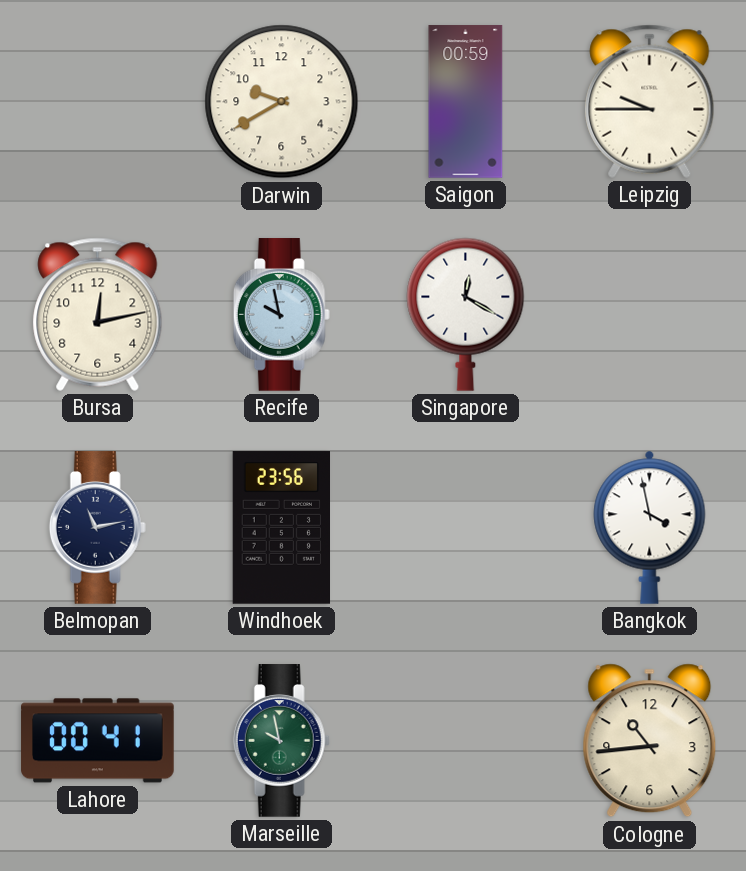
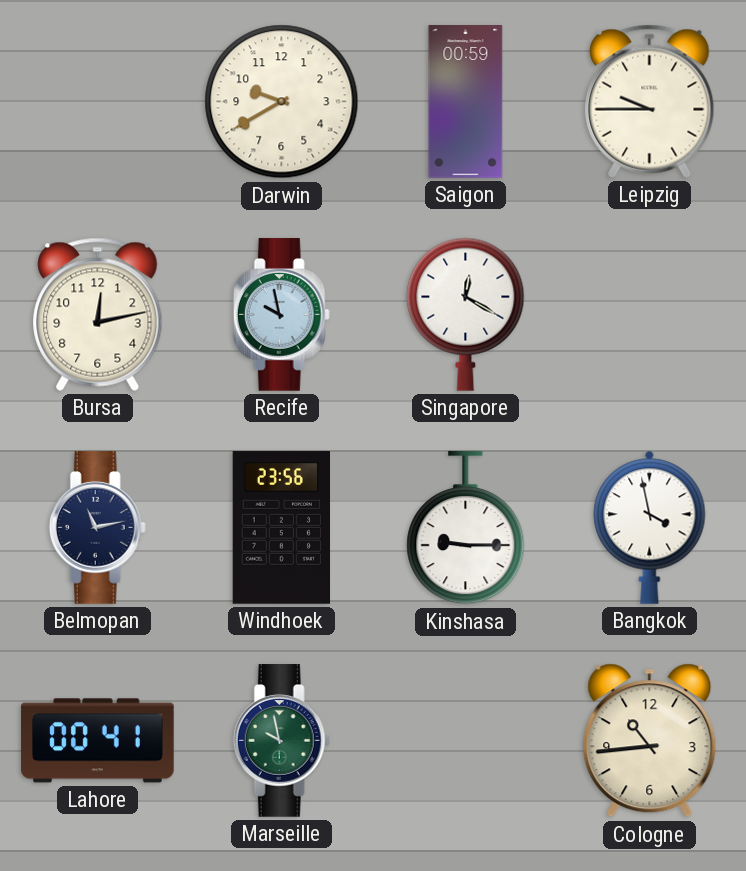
Kinshasa: none -> 9:15 (466, 529)
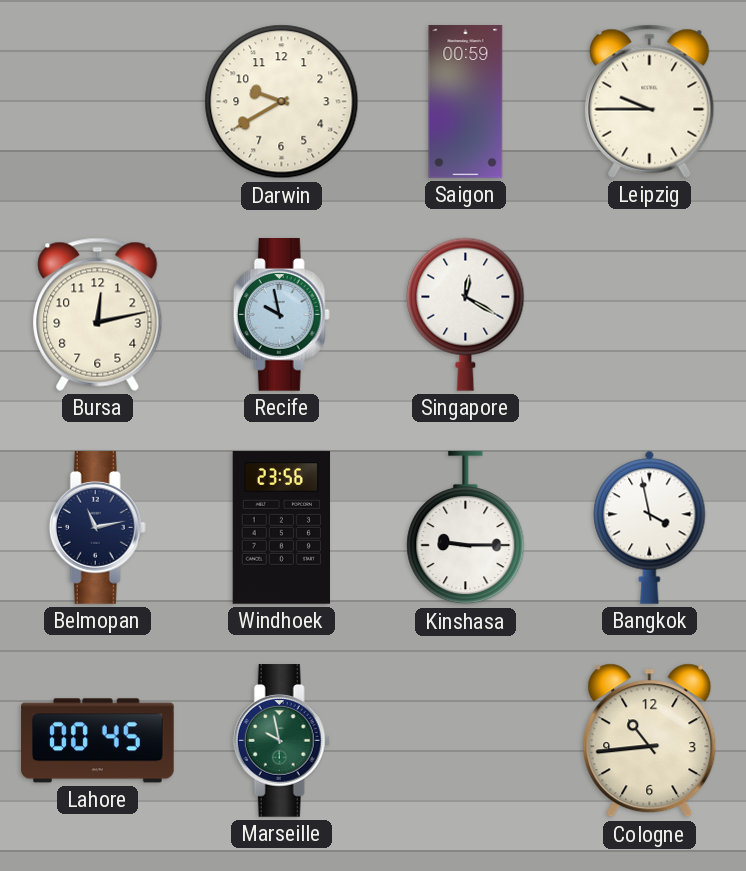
Lahore: 00:41 -> 00:45 (98, 741)
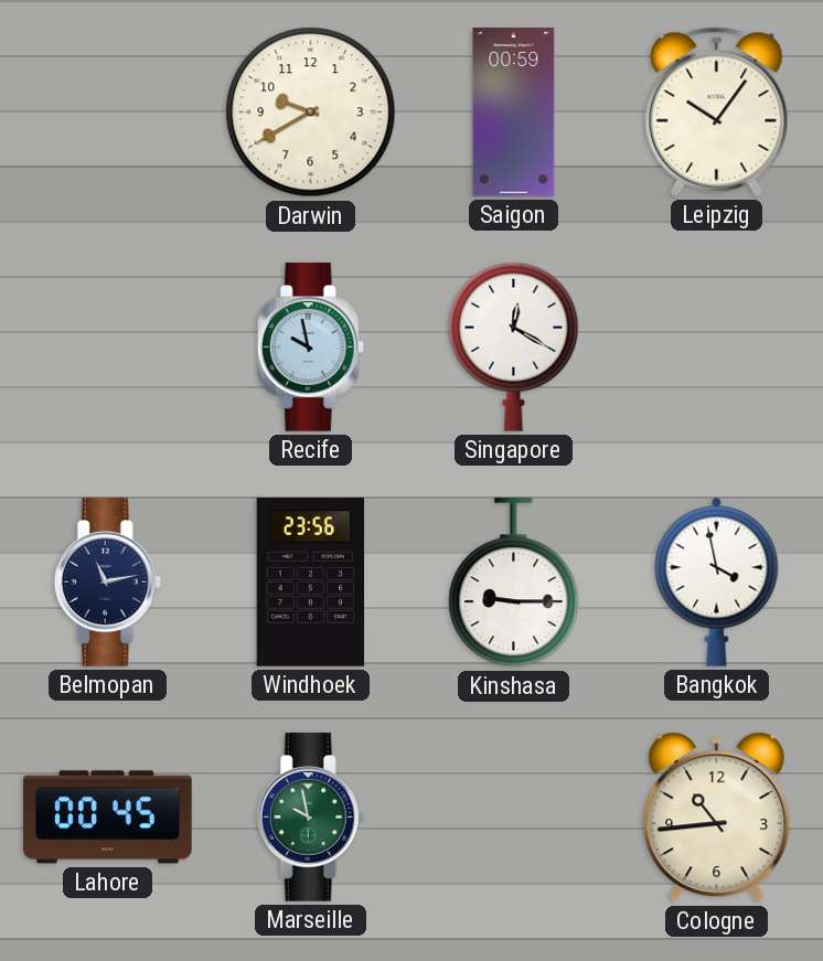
Leipzig: 9:45 -> 10:06 (717, 111)
Bursa: 12:13 -> none (98, 314)
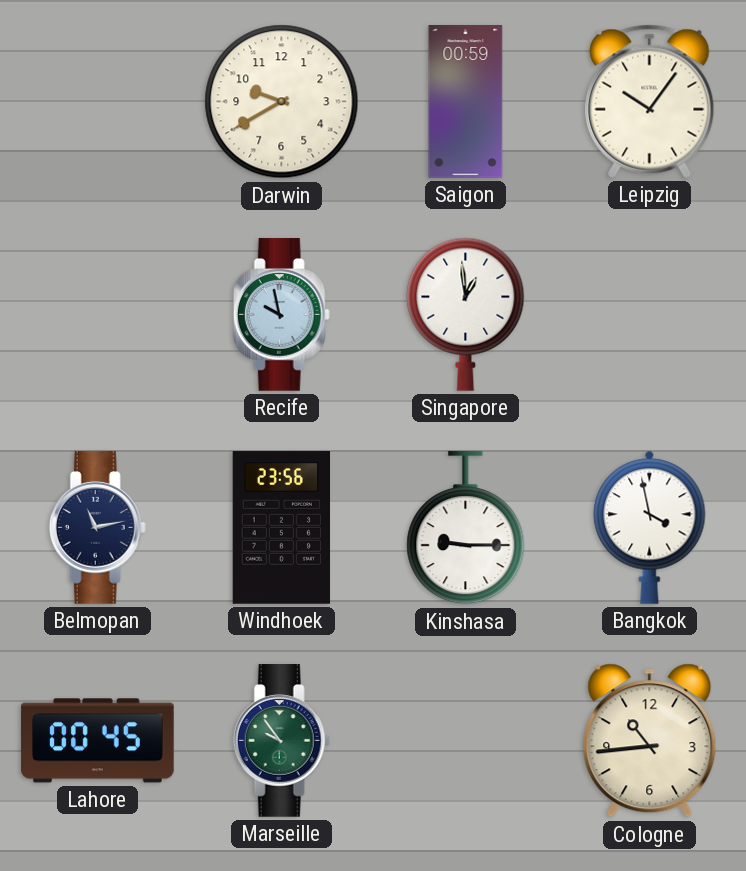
Singapore: 12:20 -> 12:59 (466, 314)
Marseille: 9:58 -> 9:54 (281, 741)
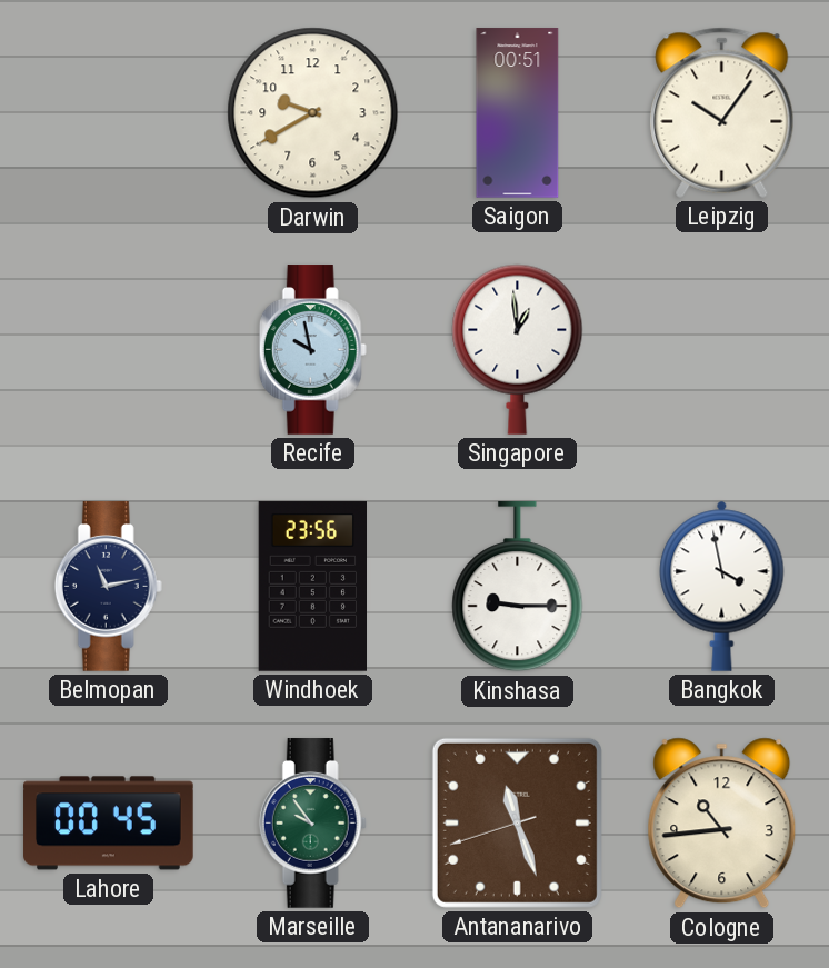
Saigon: 00:59 -> 00:51 (518, 113)
Antananarivo: none -> 11:26 (517, 822)
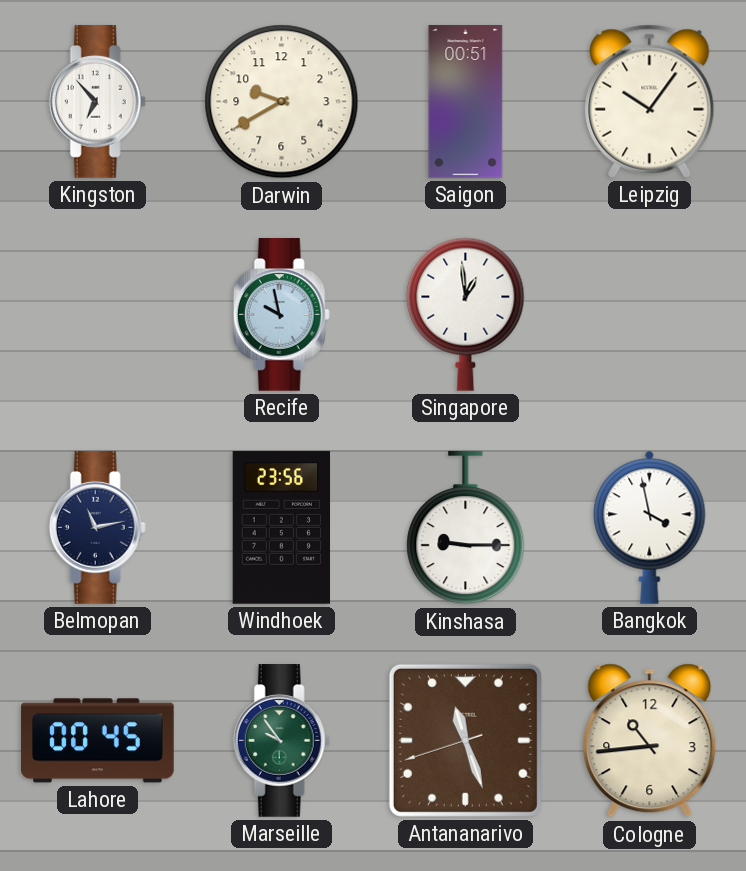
Kingston: none -> 6:53 (97, 102)
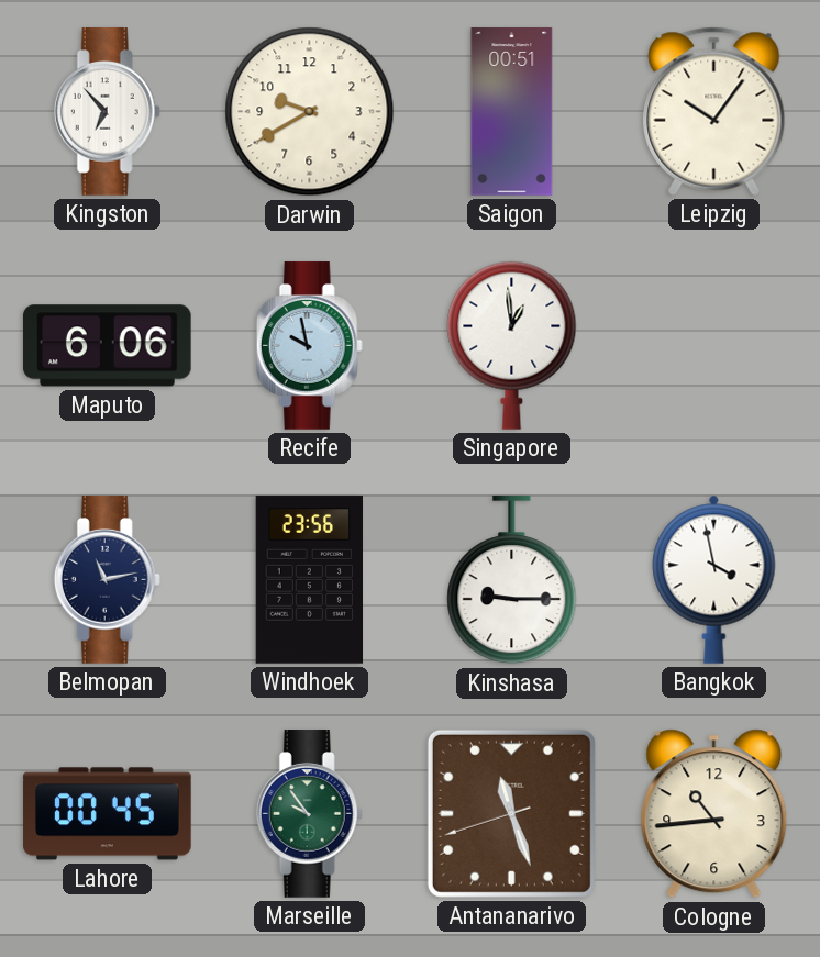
Maputo: none -> 6:06 (107, 346)
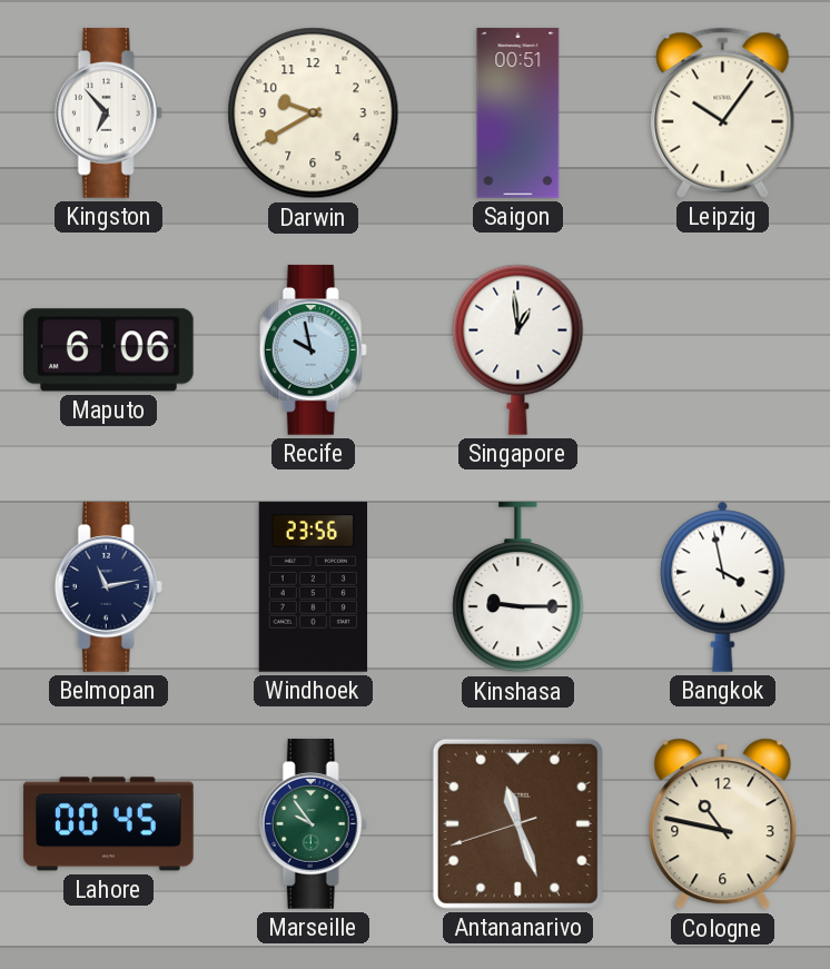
Cologne: 10:44 -> 10:47 (723, 824)
